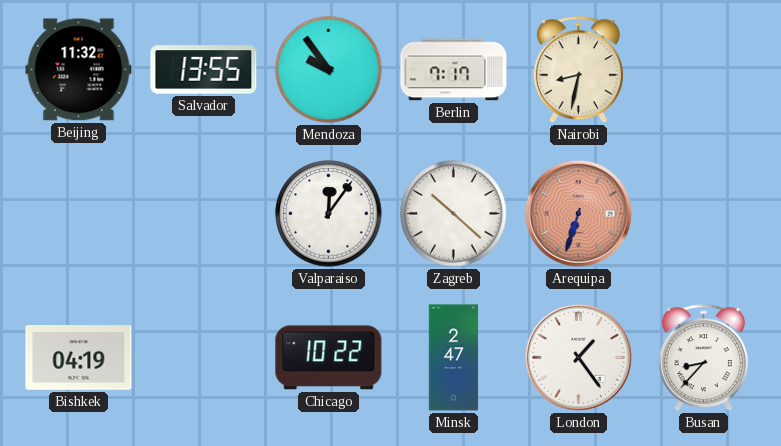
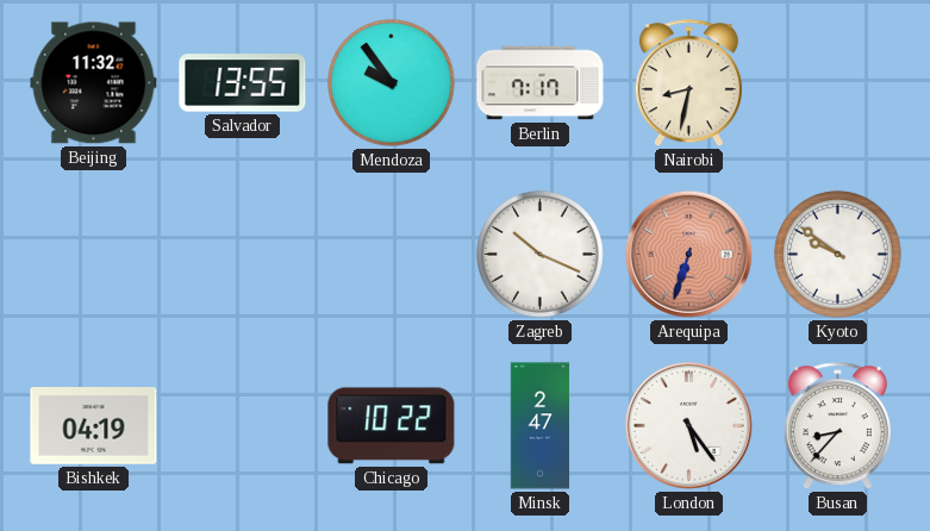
Valparaiso: 12:06 -> none (329, 214)
Zagreb: 10:22 -> 10:19 (541, 255)
Kyoto: none -> 9:51 (838, 255)
London: 1:24 -> 5:24 (688, 425)
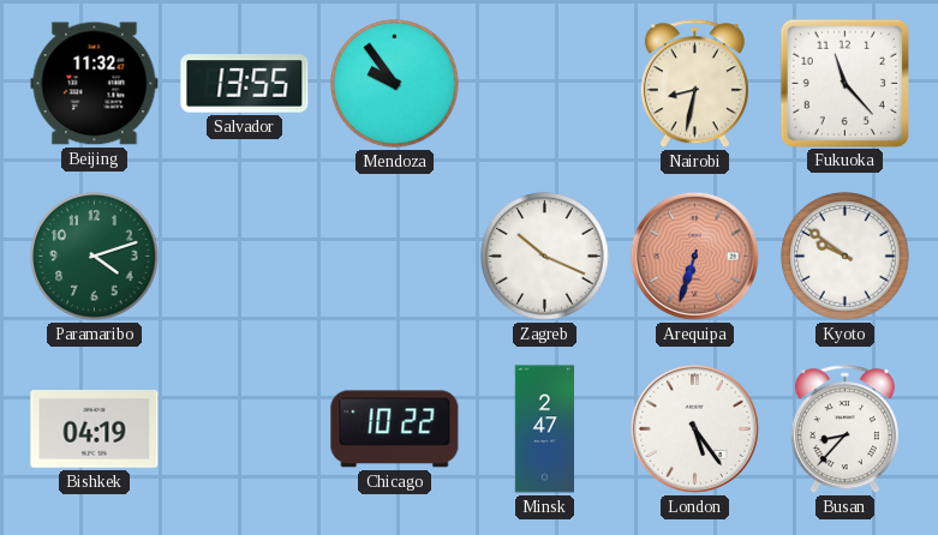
Berlin: 7:17 -> none (541, 83)
Fukuoka: none -> 11:23 (844, 83)
Paramaribo: none -> 4:12 (95, 257)
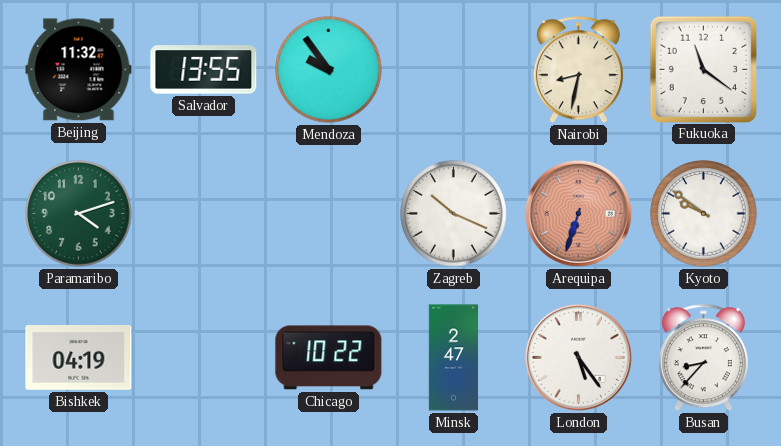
Fukuoka: 11:23 -> 11:21 (703, 69)
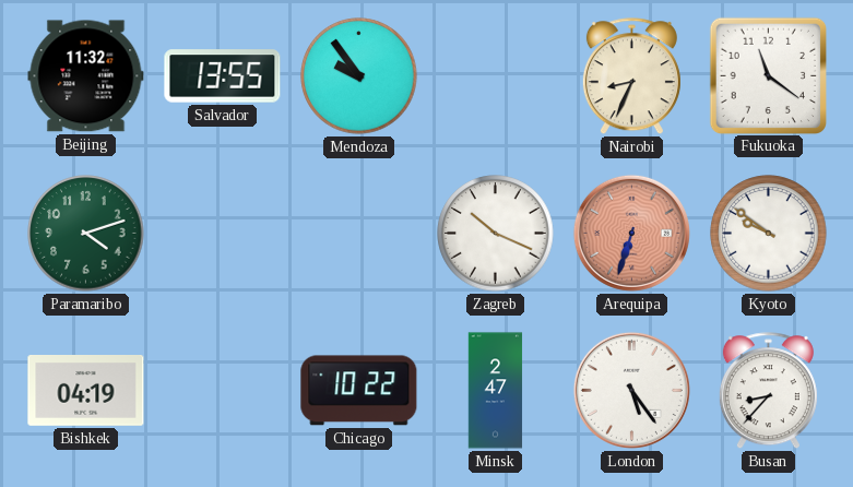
Nairobi: 8:32 -> 8:34 (631, 76)
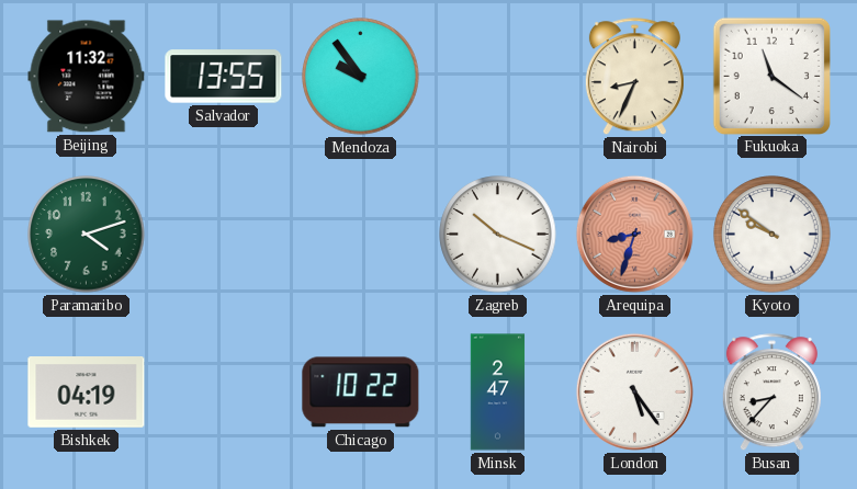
Arequipa: 6:33 -> 8:33 (634, 234)
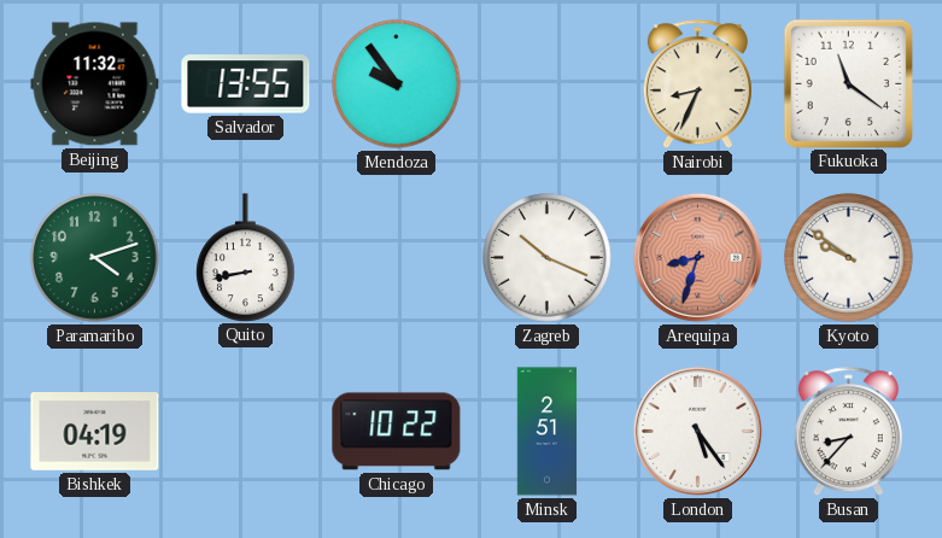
Quito: none -> 8:43 (246, 257)
Minsk: 2:47 -> 2:51 (548, 432)
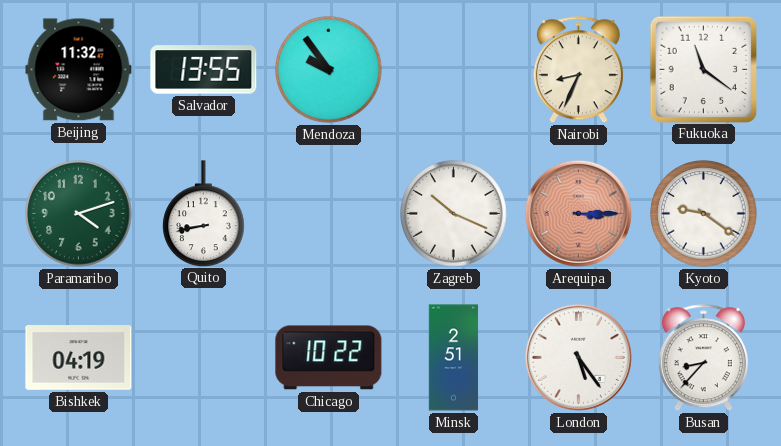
Arequipa: 8:33 -> 3:15 (578, 213)
Kyoto: 9:51 -> 9:21 (704, 214)
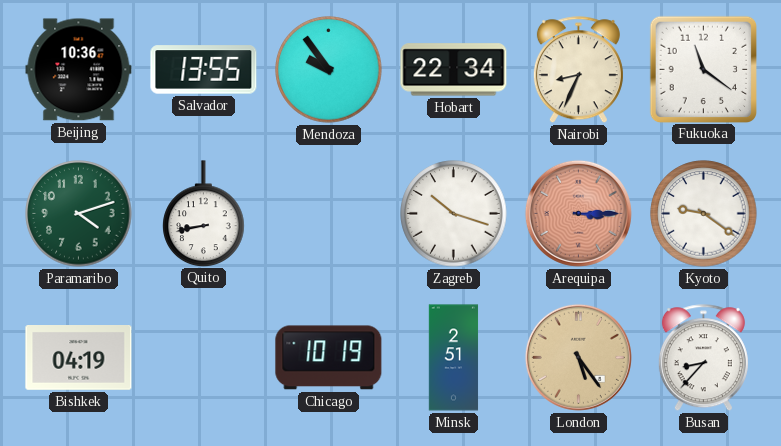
Beijing: 11:32 -> 10:36 (79, 70)
Hobart: none -> 22:34 (454, 70)
Zagreb: 10:19 -> 10:18 (454, 214)
Chicago: 10:22 -> 10:19 (329, 358)
London dial: white -> champagne (578, 357)
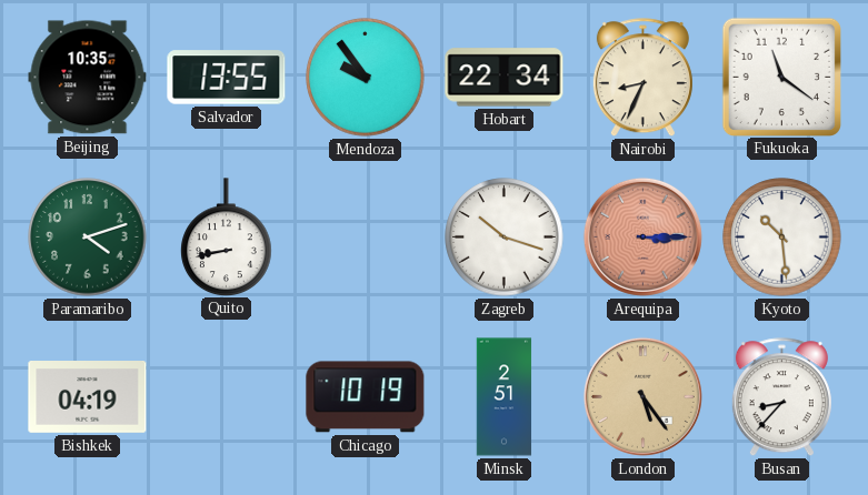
Beijing: 10:36 -> 10:35 (88, 78)
Kyoto: 9:21 -> 10:29 (782, 238)
